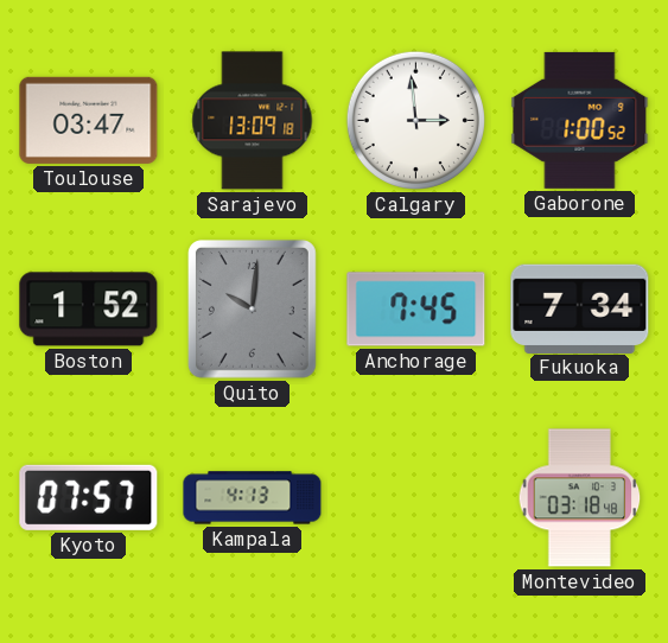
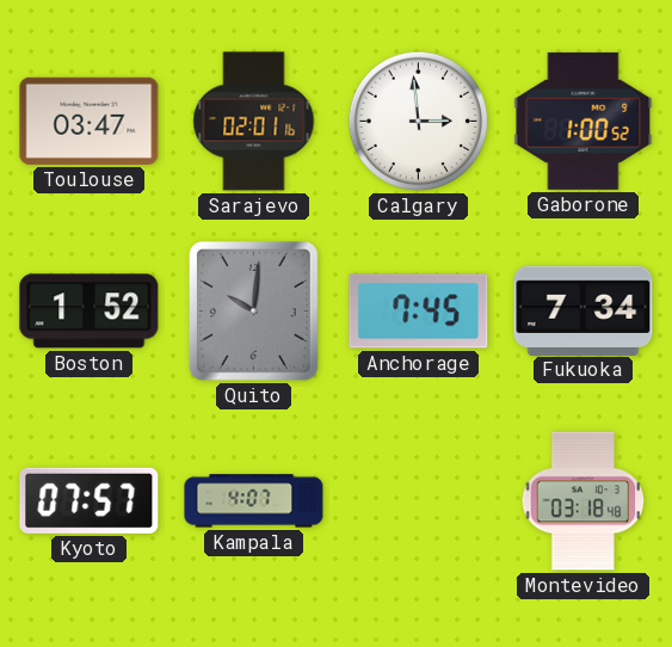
Sarajevo: 13:09 -> 02:01 (254, 122)
Kampala: 4:13 -> 4:07 (254, 501)
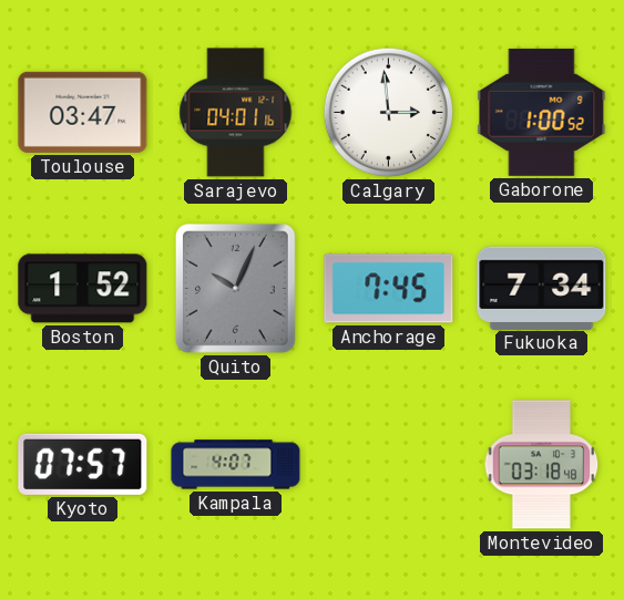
Sarajevo: 02:01 -> 04:01 (236, 113)
Quito: 10:01 -> 10:04 (235, 288)
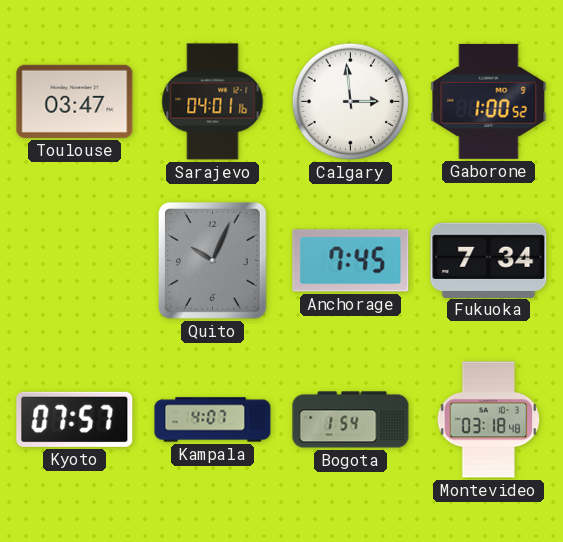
Boston: 1:52 -> none (83, 289)
Bogota: none -> 1:54 (351, 420)
